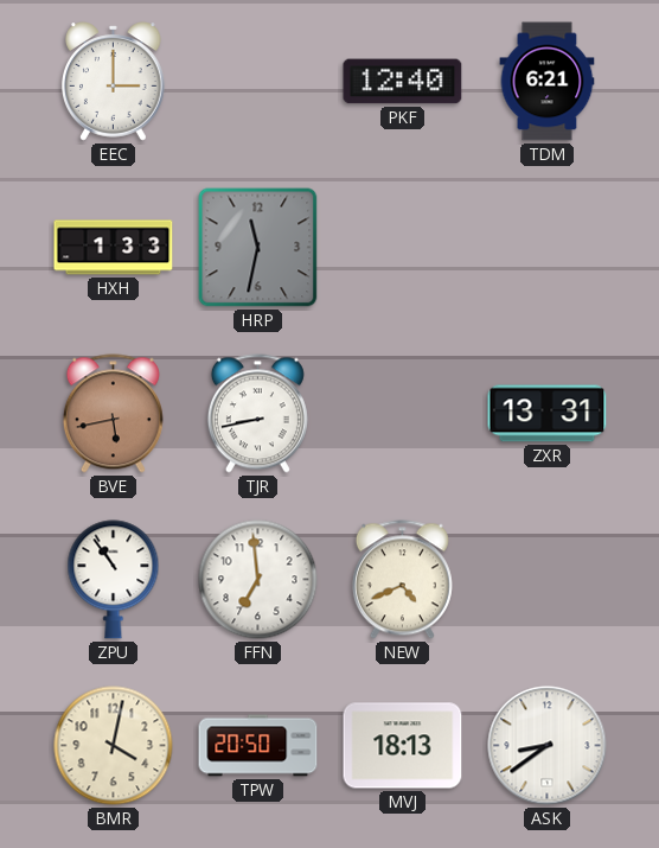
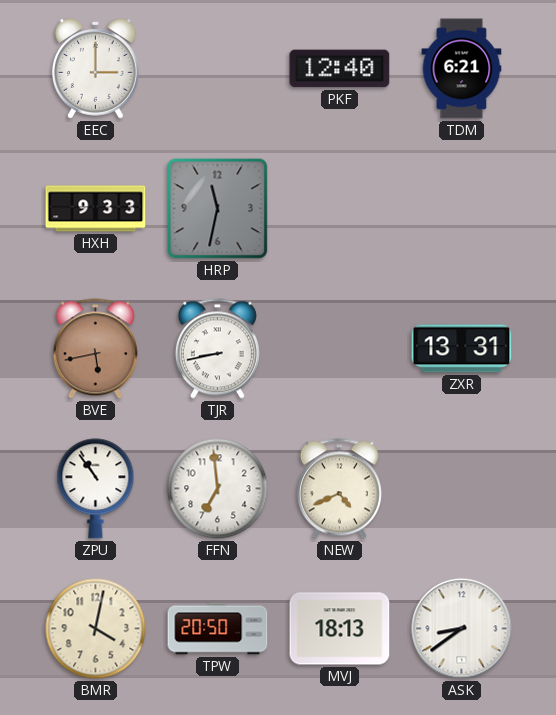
HXH: 1:33 -> 9:33 (96, 209)
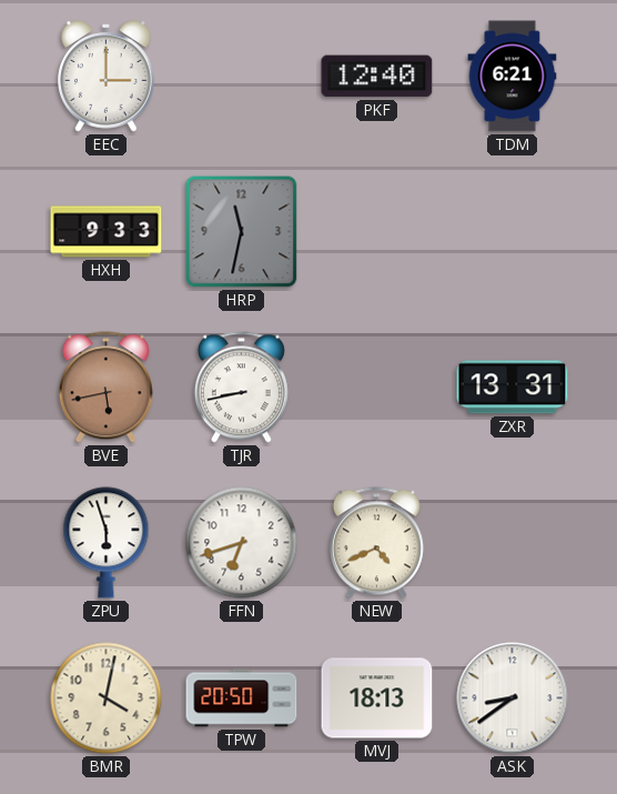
ZPU: 10:54 -> 5:57 (107, 543)
FFN: 6:59 -> 6:42 (242, 543)
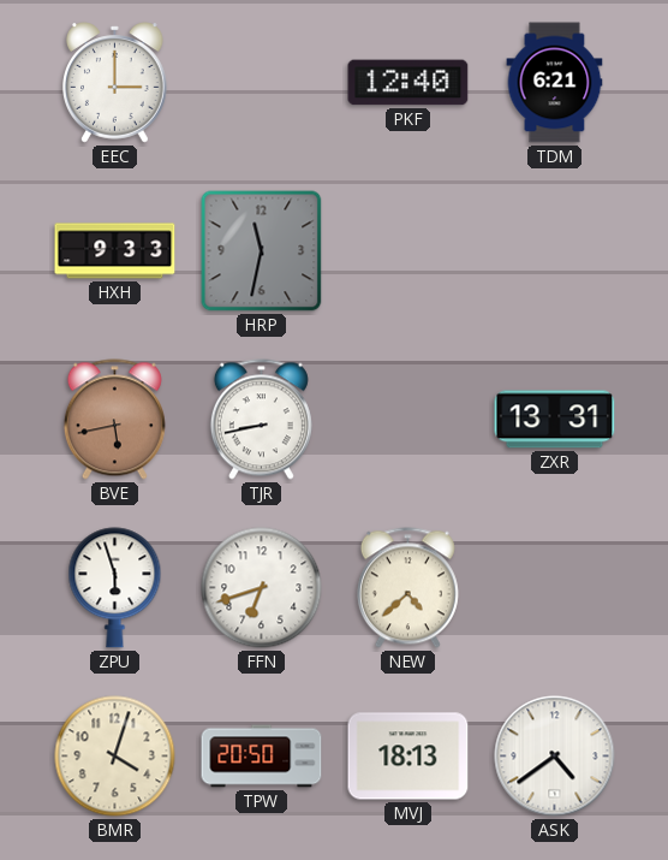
NEW: 4:41 -> 4:38 (407, 588)
BMR: 4:02 -> 4:03 (115, 757)
ASK: 8:39 -> 4:39 (555, 757)
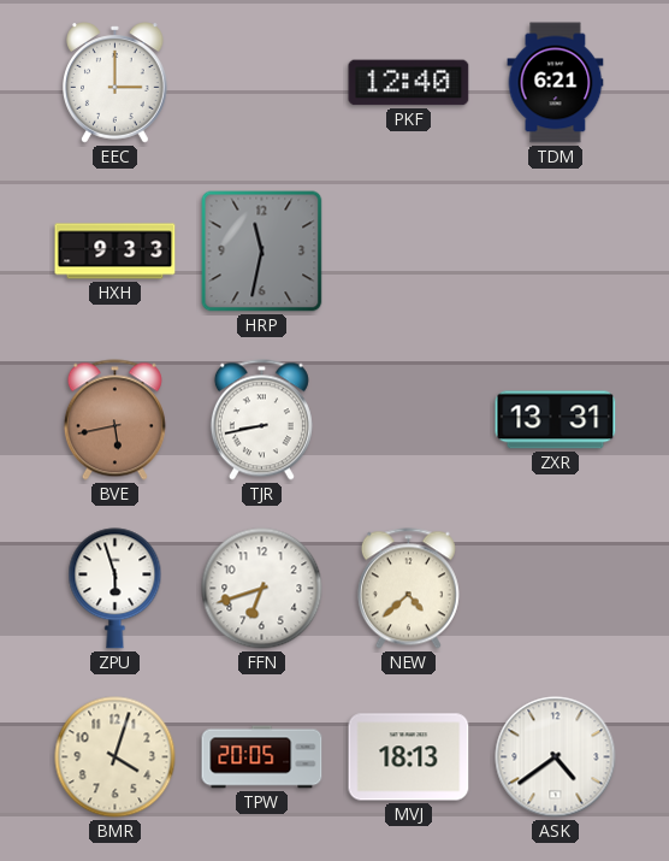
TPW: 20:50 -> 20:05 (262, 757)
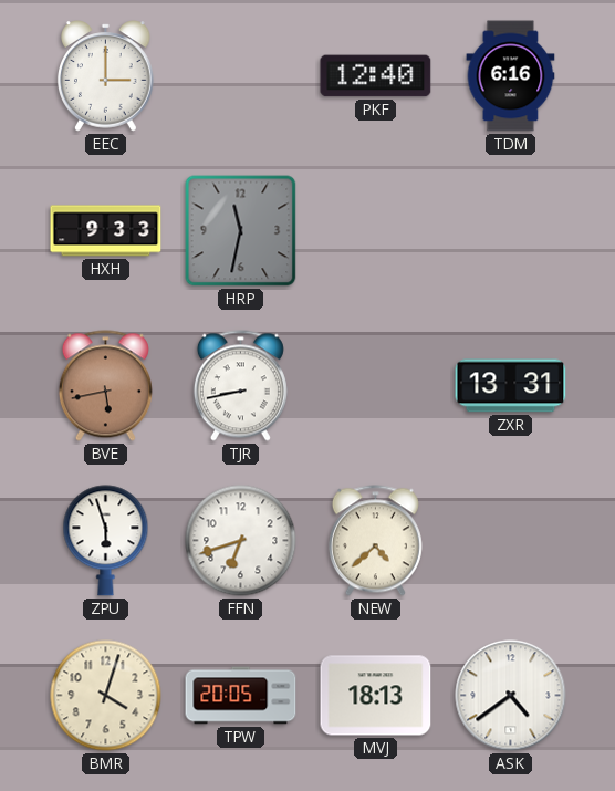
TDM: 6:21 -> 6:16 (511, 76)
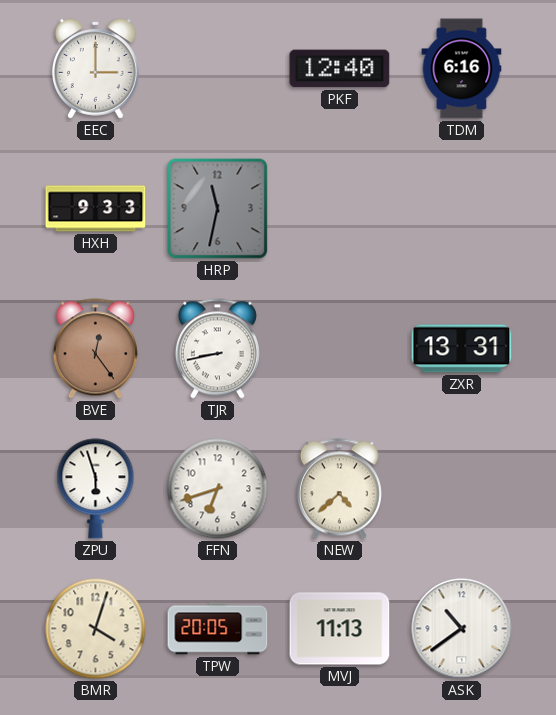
BVE: 5:43 -> 12:24 (95, 349)
MVJ: 18:13 -> 11:13 (340, 629)
ASK: 4:39 -> 10:39 (462, 629)
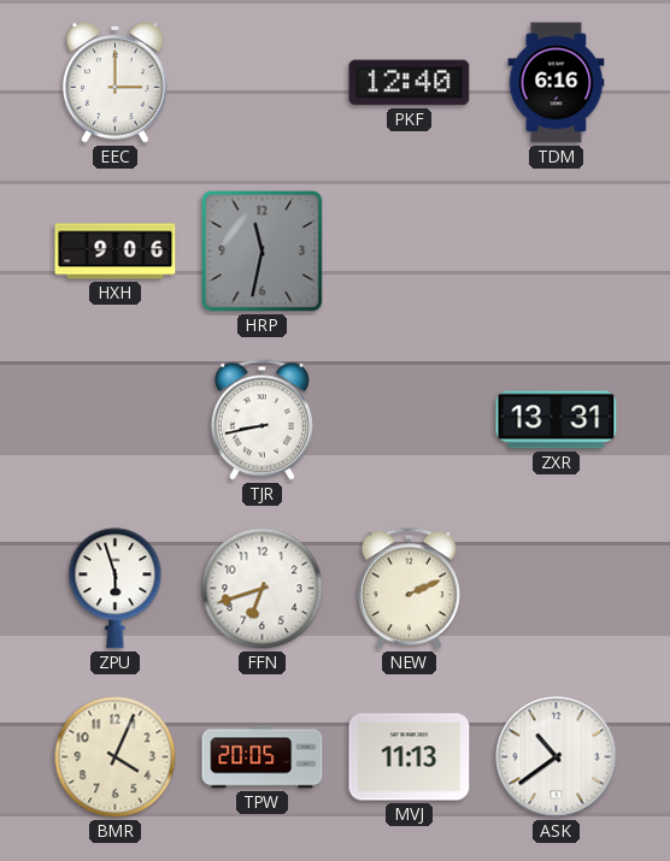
HXH: 9:33 -> 9:06 (116, 252)
BVE: 12:24 -> none (95, 349)
NEW: 4:38 -> 2:11 (409, 589)
BMR: 4:03 -> 4:04 (116, 757)
